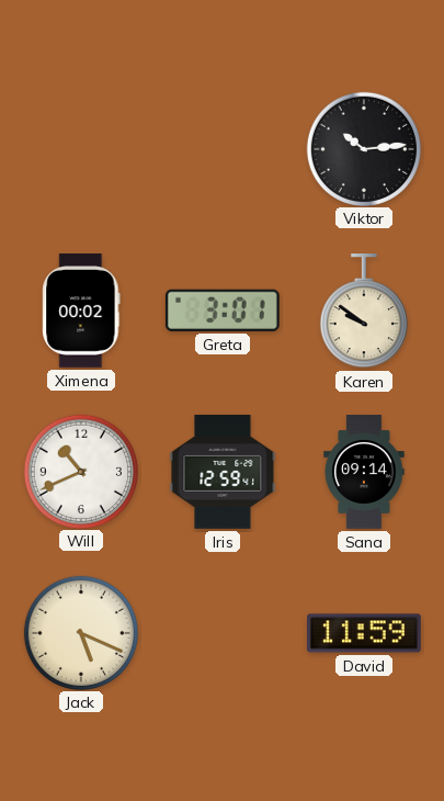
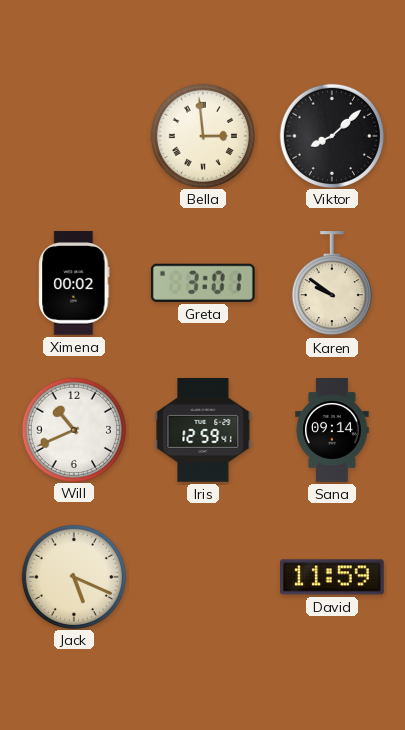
Bella: none -> 2:59 (202, 135)
Viktor: 10:14 -> 8:08 (331, 135)
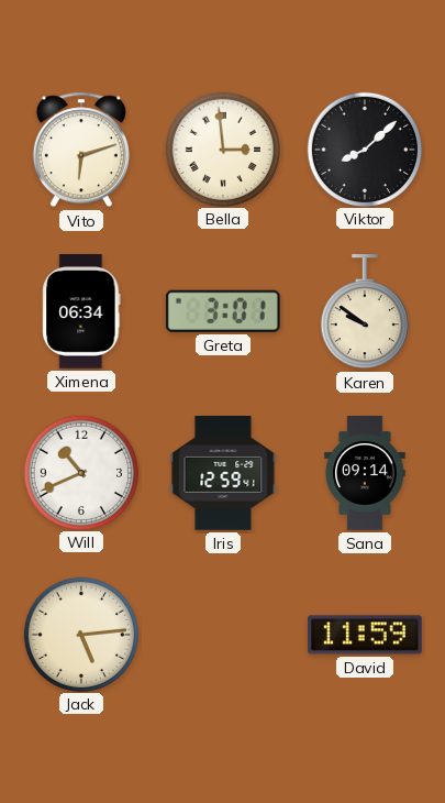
Vito: none -> 6:12 (81, 150)
Ximena: 00:02 -> 06:34 (81, 311)
Jack: 5:19 -> 5:14 (80, 634)
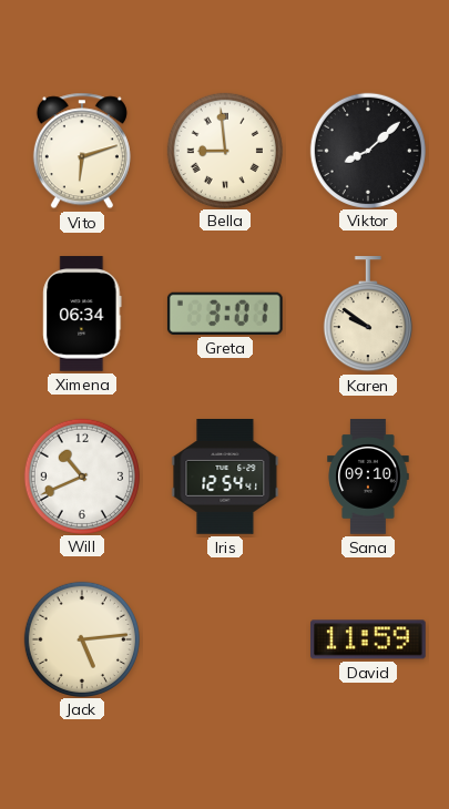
Bella: 2:59 -> 8:59 (224, 150)
Iris: 12:59 -> 12:54 (225, 478)
Sana: 09:14 -> 09:10 (368, 477)
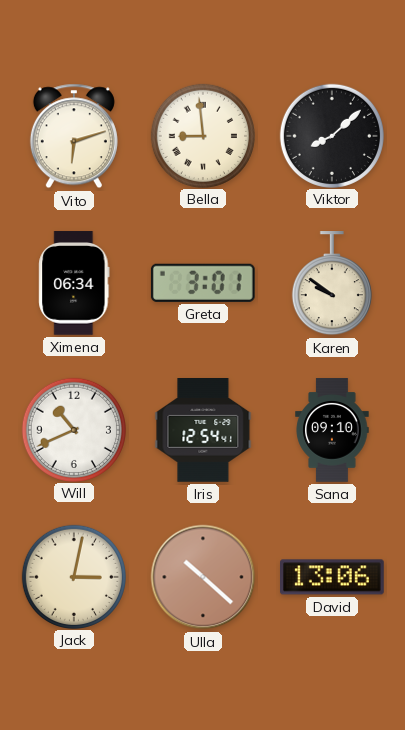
Jack: 5:14 -> 3:02 (73, 576)
Ulla: none -> 10:22 (203, 577)
David: 11:59 -> 13:06 (333, 577)
